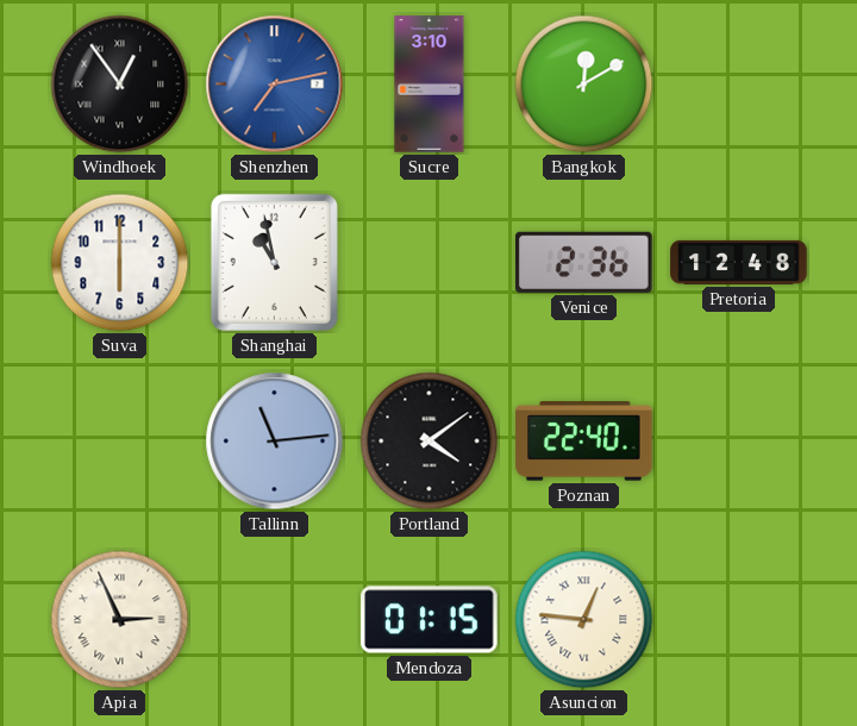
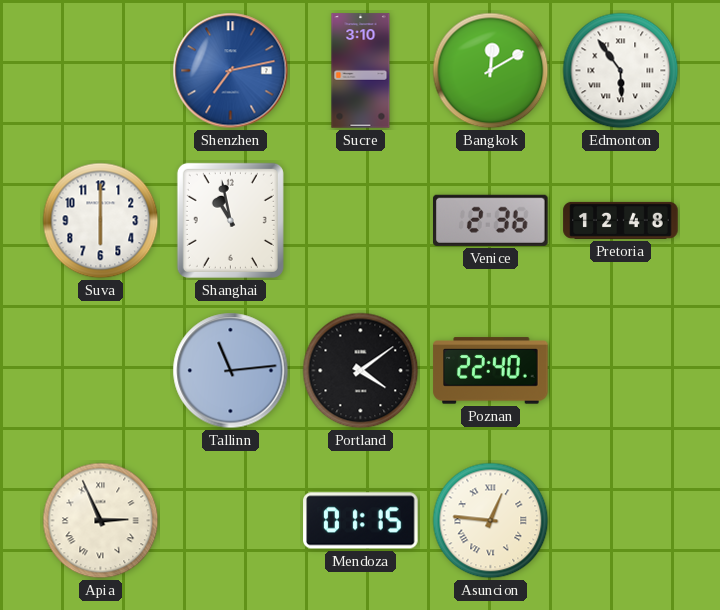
Windhoek: 12:54 -> none (120, 85)
Edmonton: none -> 5:54 (621, 71)
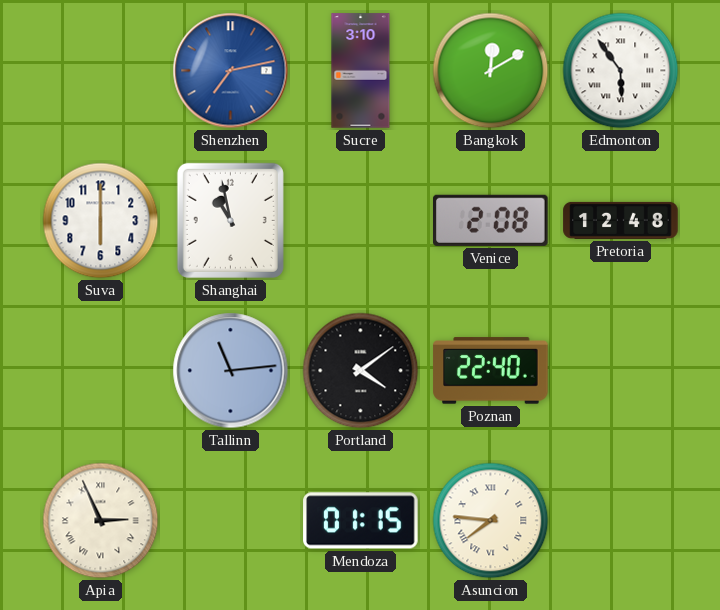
Venice: 2:36 -> 2:08 (491, 220)
Asuncion: 12:46 -> 7:46 (491, 521)
